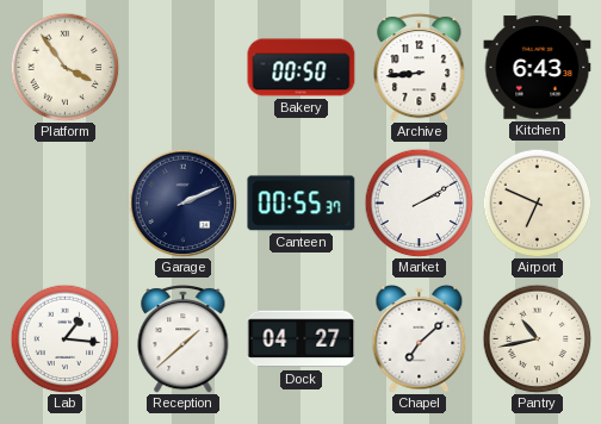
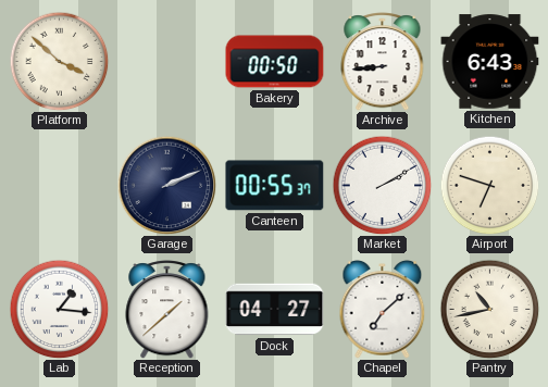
Platform: 3:54 -> 3:52 (59, 61)
Airport: 6:49 -> 6:48 (489, 185)
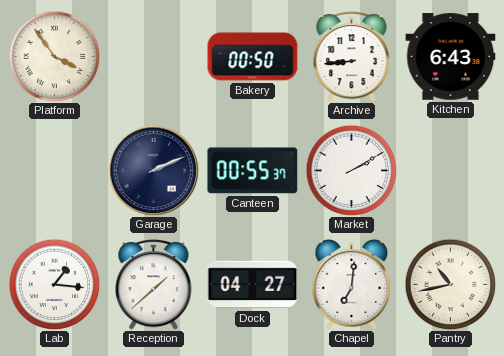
Platform: 3:52 -> 3:54 (54, 56)
Airport: 6:48 -> none (489, 185)
Chapel: 7:08 -> 7:01 (352, 285)
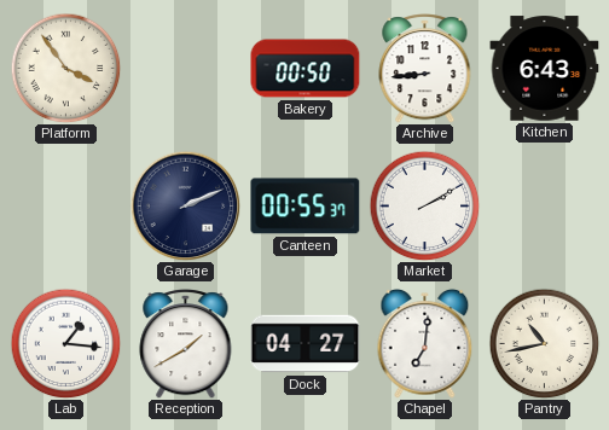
Reception: 1:38 -> 1:40 (186, 344)
